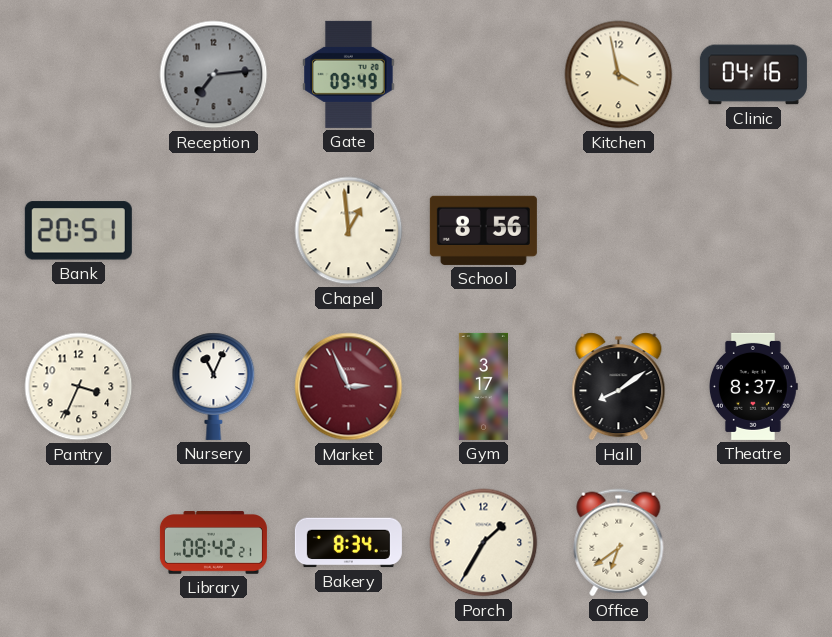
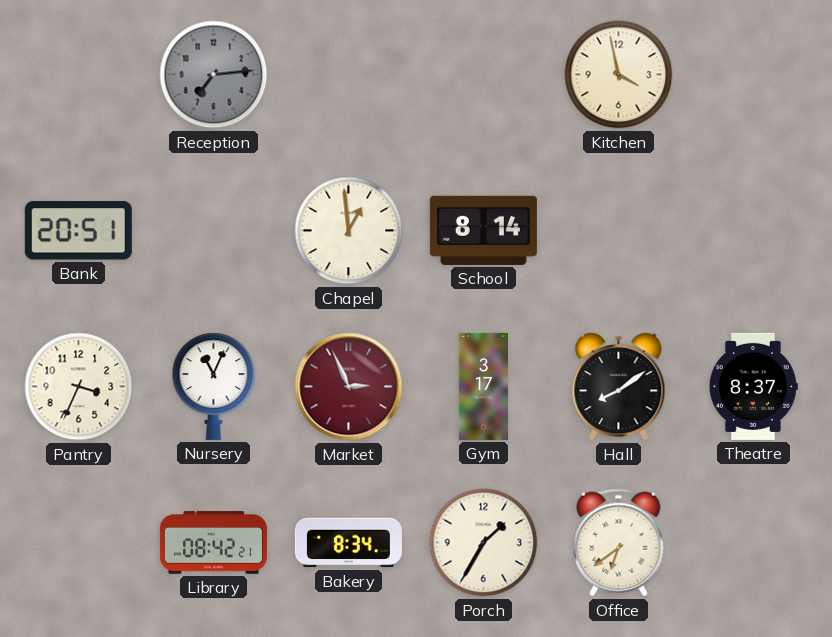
Gate: 09:49 -> none (349, 74)
Clinic: 04:16 -> none (753, 75)
School: 8:56 -> 8:14 (483, 230)
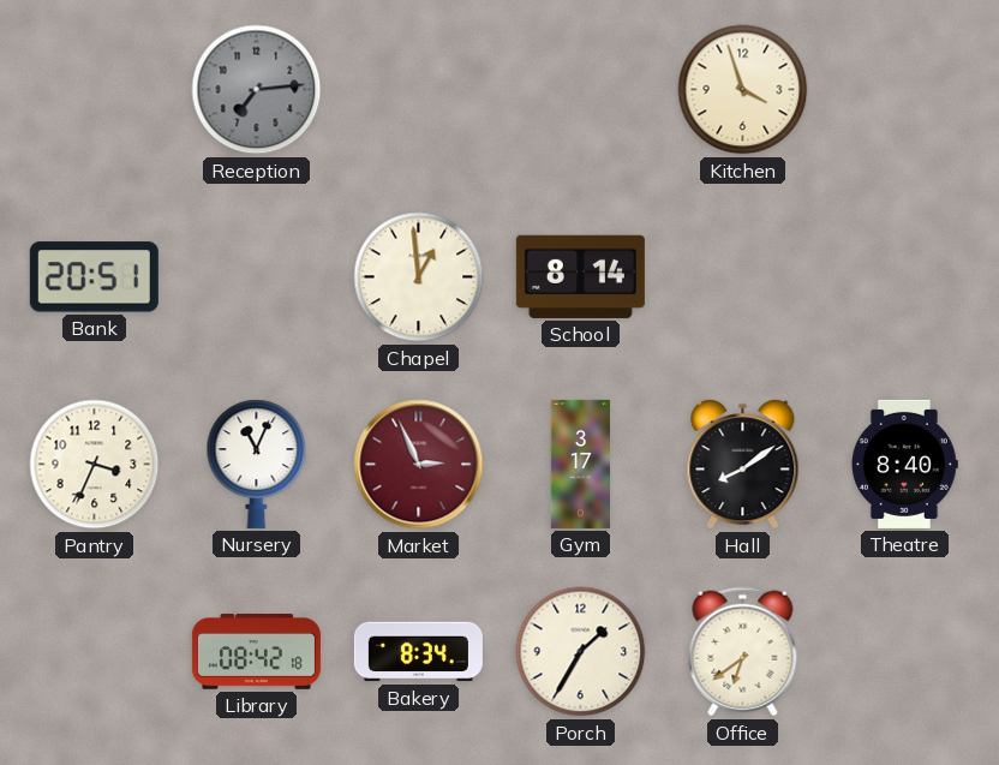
Kitchen: 3:58 -> 3:57 (743, 90)
Theatre: 8:37 -> 8:40 (904, 464)
Library: 08:42:21 -> 08:42:18 (256, 652)
